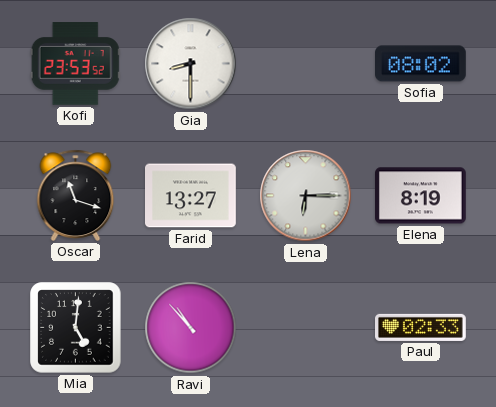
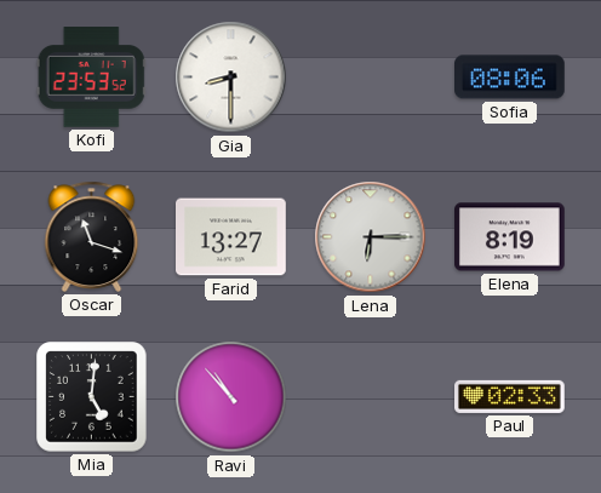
Sofia: 08:02 -> 08:06 (510, 78)
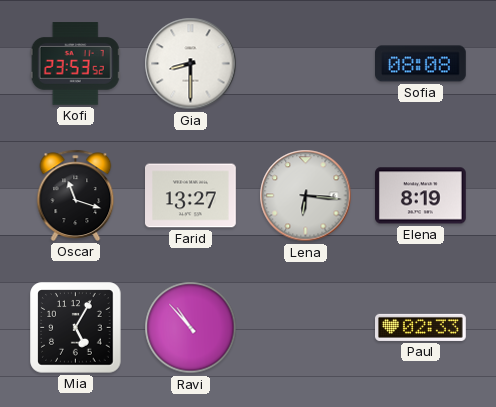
Sofia: 08:06 -> 08:08 (421, 64)
Lena: 6:15 -> 6:16 (306, 196)
Mia: 5:01 -> 5:05 (76, 328)
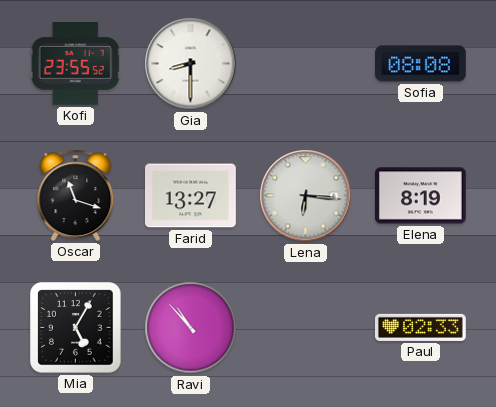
Kofi: 23:53 -> 23:55 (75, 64)
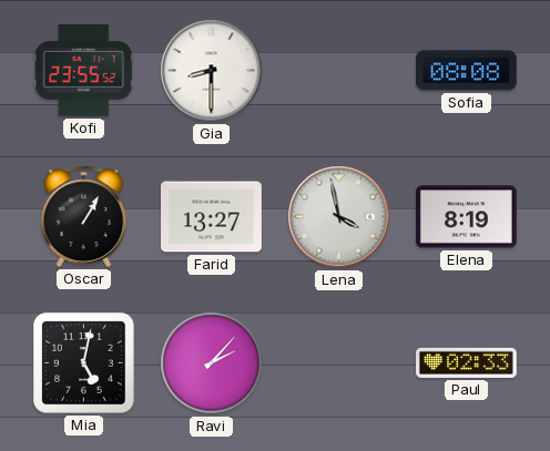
Oscar: 11:18 -> 1:05 (84, 216)
Lena: 6:16 -> 3:58 (339, 217)
Mia: 5:05 -> 5:02 (84, 363)
Ravi: 10:53 -> 2:07 (212, 363)
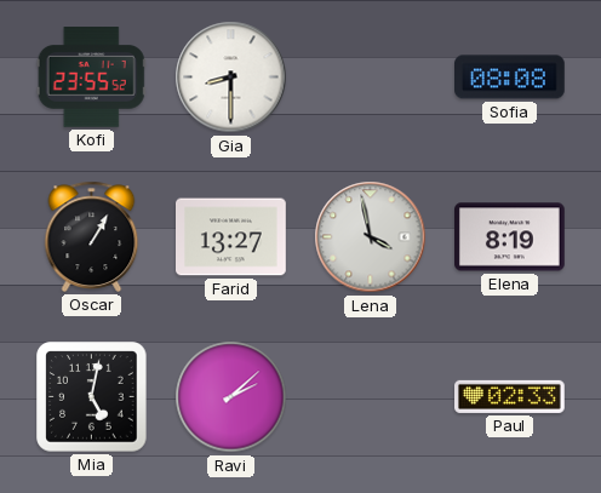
Ravi: 2:07 -> 2:08 (231, 397)
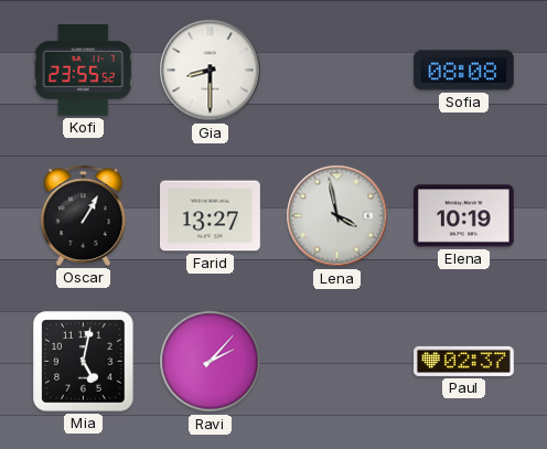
Elena: 8:19 -> 10:19 (464, 216)
Ravi: 2:08 -> 2:07 (211, 362)
Paul: 02:33 -> 02:37 (464, 361)
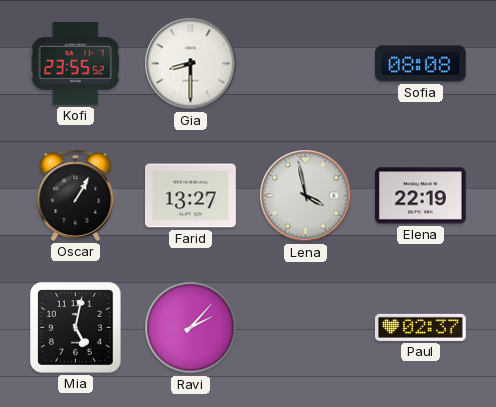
Elena: 10:19 -> 22:19 (421, 196)
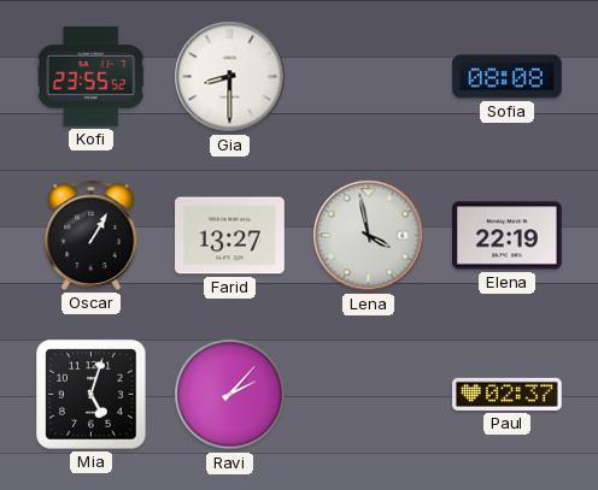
Mia: 5:02 -> 5:03 (92, 395)
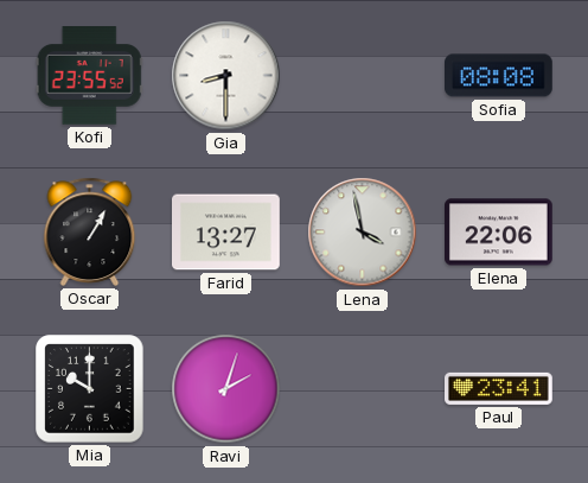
Elena: 22:19 -> 22:06 (499, 233)
Mia: 5:03 -> 10:00 (90, 389)
Ravi: 2:07 -> 2:03 (226, 389)
Paul: 02:37 -> 23:41 (499, 388)
